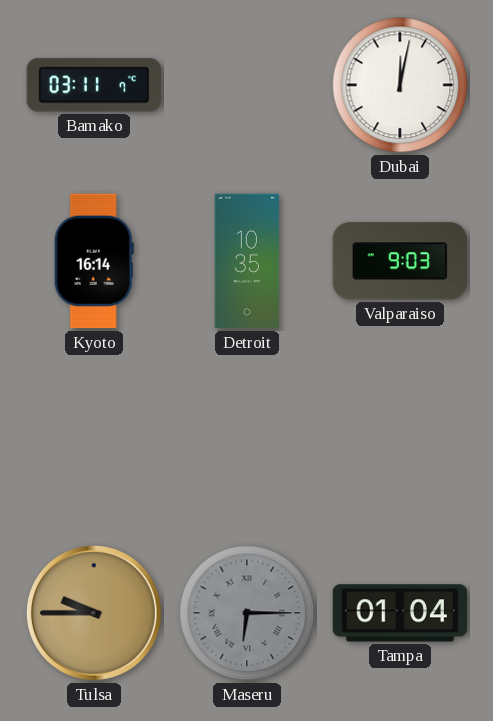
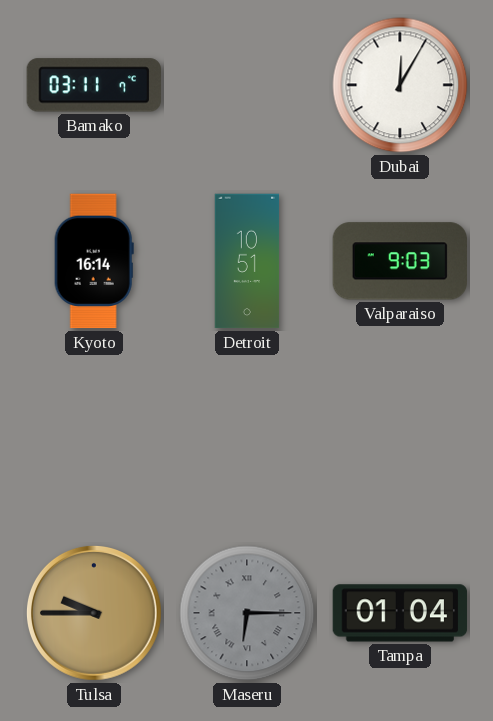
Dubai: 12:02 -> 12:05 (400, 85)
Detroit: 10:35 -> 10:51 (247, 261)
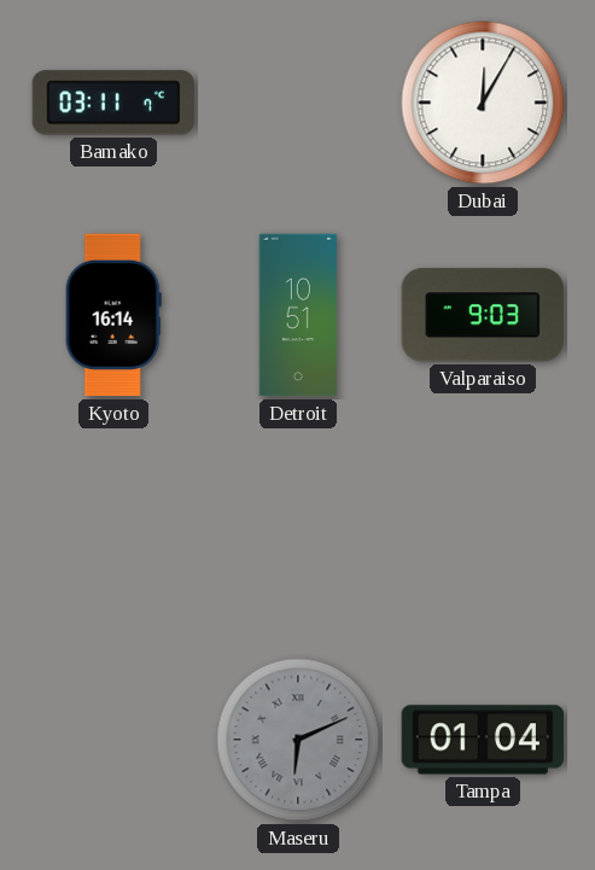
Tulsa: 9:45 -> none (94, 613)
Maseru: 6:15 -> 6:11 (298, 740)
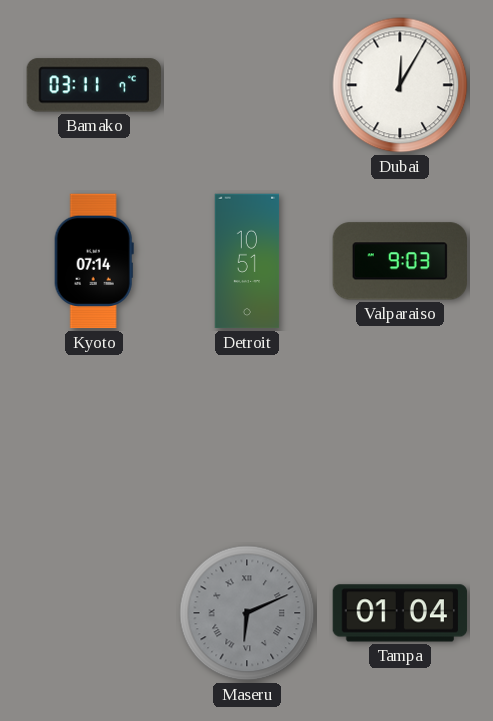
Kyoto: 16:14 -> 07:14 (94, 261)
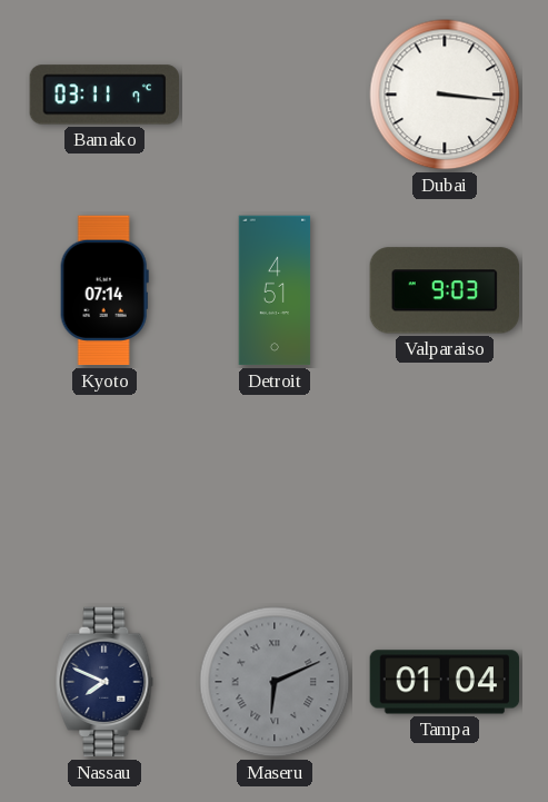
Dubai: 12:05 -> 3:16 (445, 95)
Detroit: 10:51 -> 4:51 (275, 290)
Nassau: none -> 7:49 (104, 682)
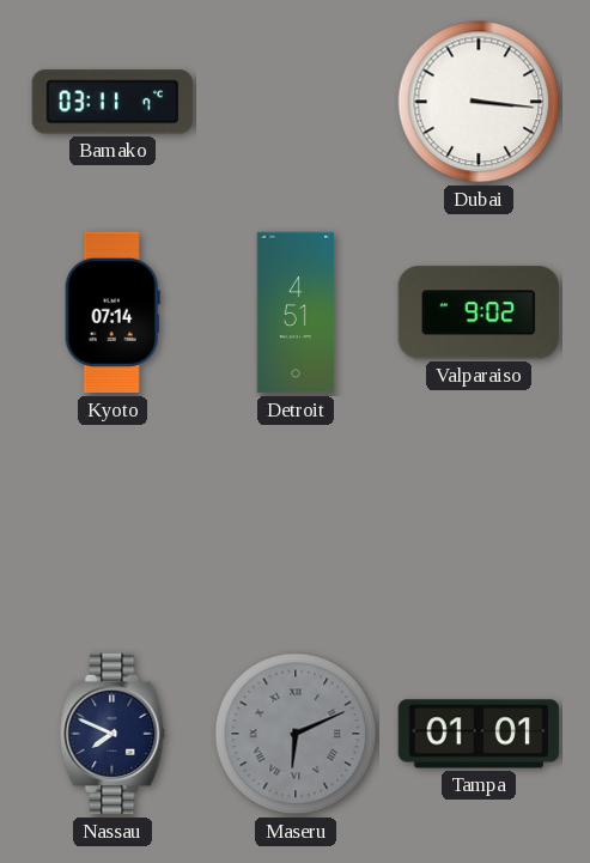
Valparaiso: 9:03 -> 9:02 (478, 312)
Tampa: 01:04 -> 01:01 (479, 734)
